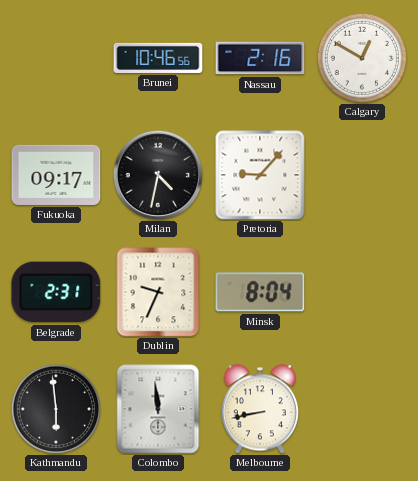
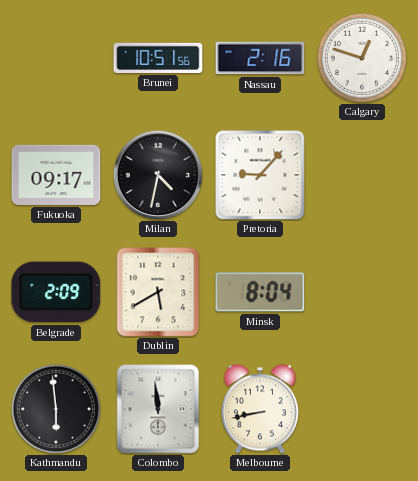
Brunei: 10:46 -> 10:51 (158, 58)
Calgary: 12:50 -> 12:48 (361, 57)
Belgrade: 2:31 -> 2:09 (56, 292)
Dublin: 9:34 -> 5:40 (158, 292)
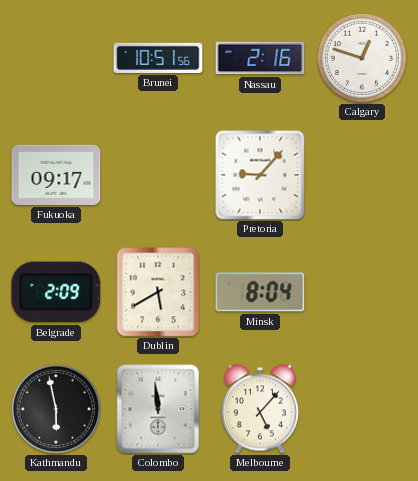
Milan: 4:32 -> none (157, 174)
Kathmandu: 5:59 -> 5:58 (55, 408)
Melbourne: 8:43 -> 5:07 (260, 409)
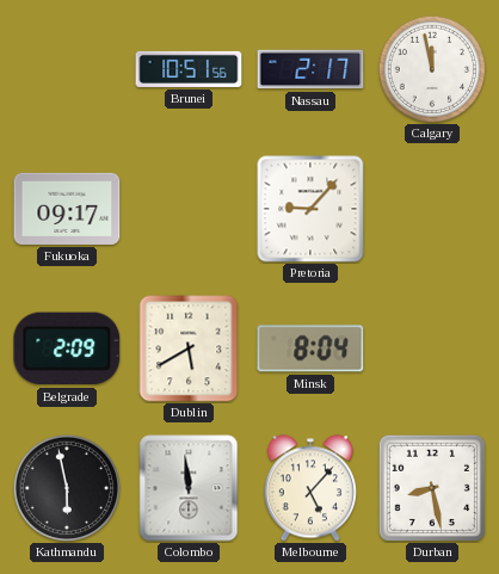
Nassau: 2:16 -> 2:17 (310, 69)
Calgary: 12:48 -> 11:58 (431, 68)
Durban: none -> 8:28 (431, 487)
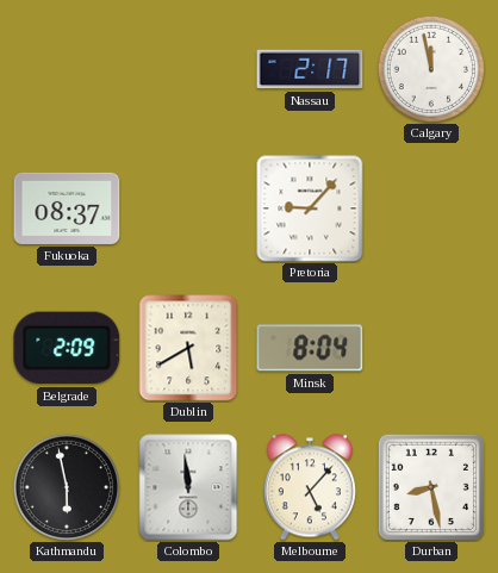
Brunei: 10:51 -> none (189, 69)
Fukuoka: 09:17 -> 08:37 (67, 208)
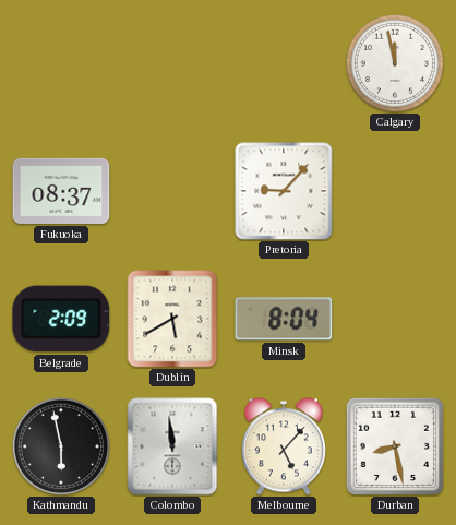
Nassau: 2:17 -> none (310, 69)
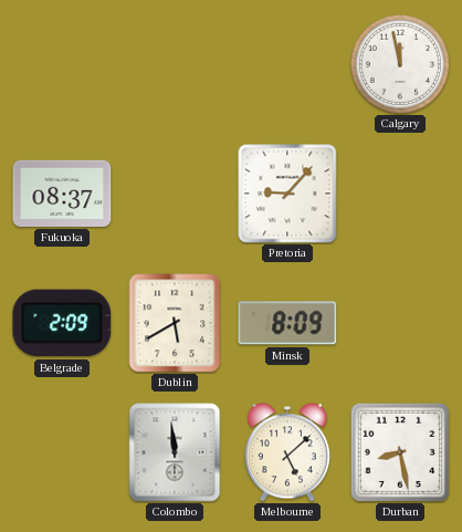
Minsk: 8:04 -> 8:09 (287, 323)
Kathmandu: 5:58 -> none (60, 445)
Melbourne: 5:07 -> 5:08 (287, 452)
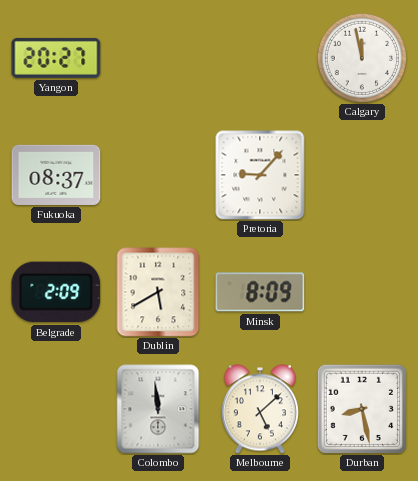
Yangon: none -> 20:27 (56, 58)
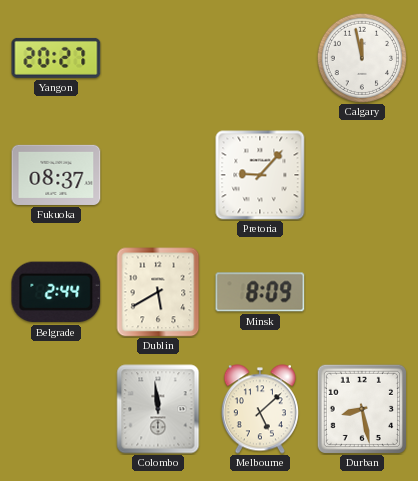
Belgrade: 2:09 -> 2:44 (56, 292)
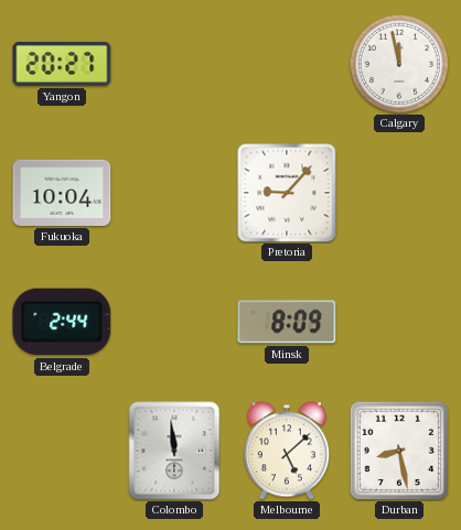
Fukuoka: 08:37 -> 10:04 (62, 193)
Dublin: 5:40 -> none (158, 292)
